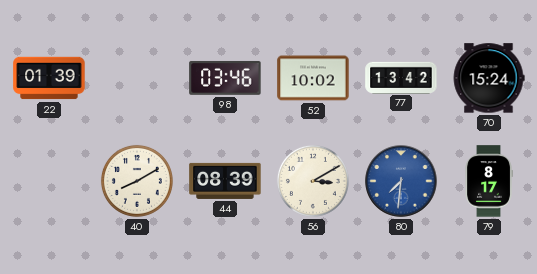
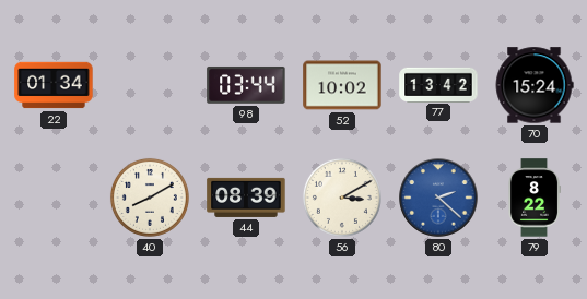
22: 01:39 -> 01:34 (54, 85)
98: 03:46 -> 03:44 (246, 85)
80: 7:31 -> 2:22 (438, 198)
79: 8:17 -> 8:22 (535, 198)
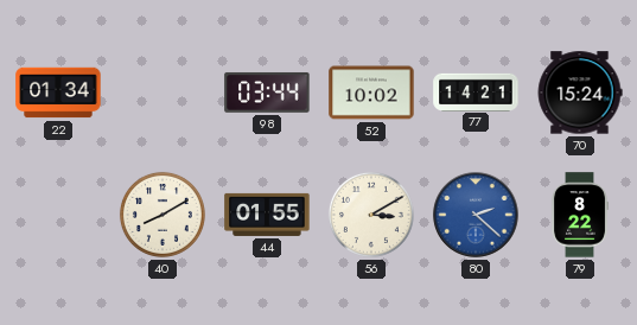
77: 13:42 -> 14:21 (476, 91)
44: 08:39 -> 01:55 (267, 215)
